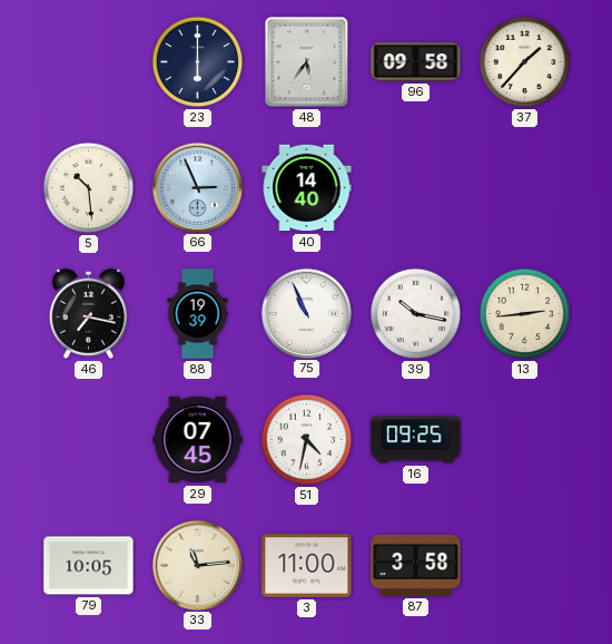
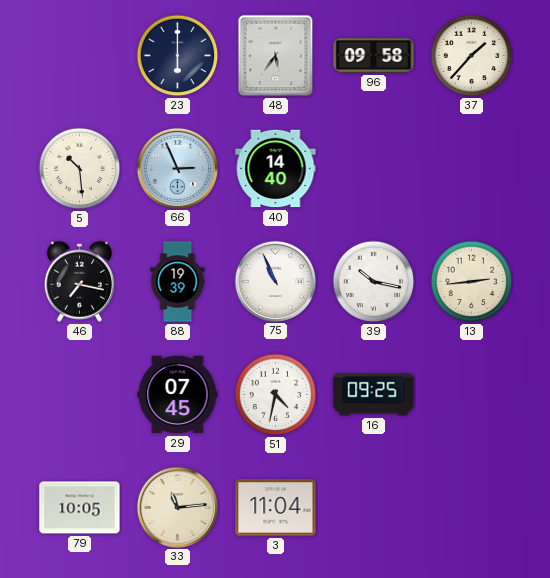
3: 11:00 -> 11:04 (276, 508)
87: 3:58 -> none (416, 565)
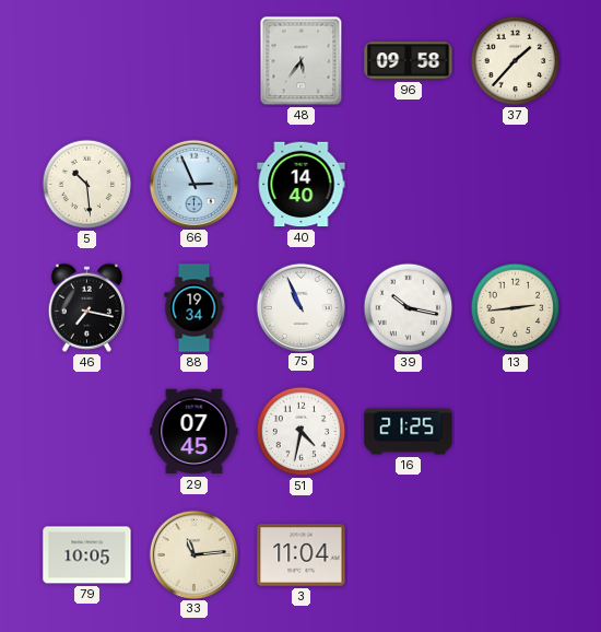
23: 6:00 -> none (178, 56)
88: 19:39 -> 19:34 (195, 308)
16: 09:25 -> 21:25 (409, 432)
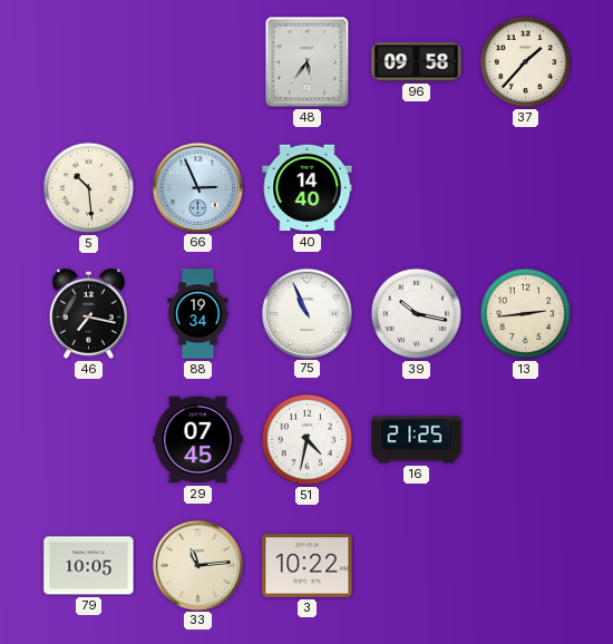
3: 11:04 -> 10:22 (308, 566)
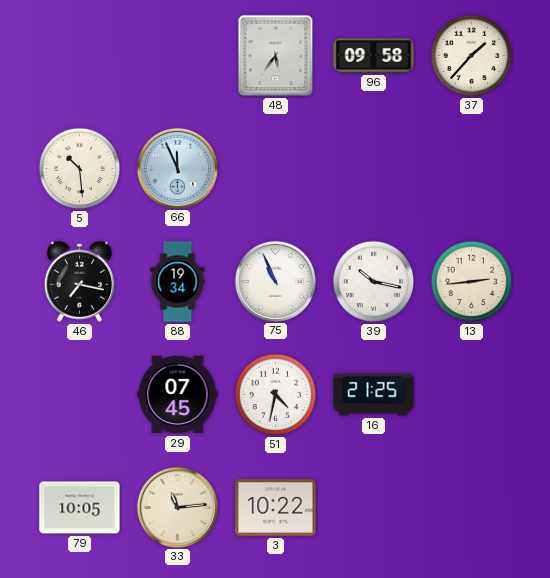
66: 2:56 -> 11:56 (177, 168)
40: 14:40 -> none (308, 188)
